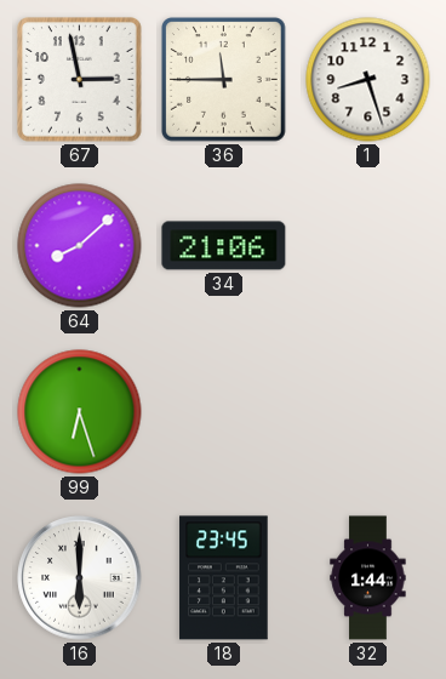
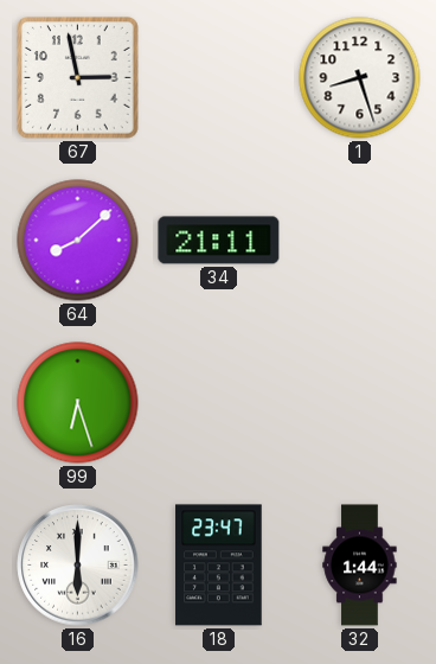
36: 11:45 -> none (224, 80)
34: 21:06 -> 21:11 (219, 241)
18: 23:45 -> 23:47 (219, 566)
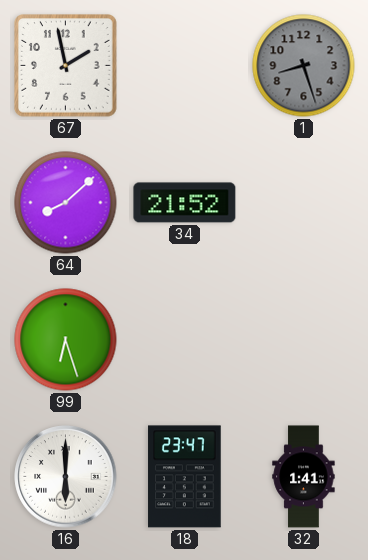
67: 2:58 -> 1:58 (66, 66)
1 dial: white -> grey (304, 66)
34: 21:11 -> 21:52 (185, 203)
32: 1:44 -> 1:41 (304, 477)
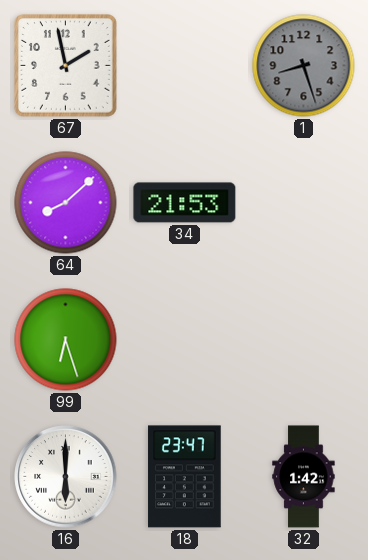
34: 21:52 -> 21:53 (185, 203)
32: 1:41 -> 1:42 (304, 477)
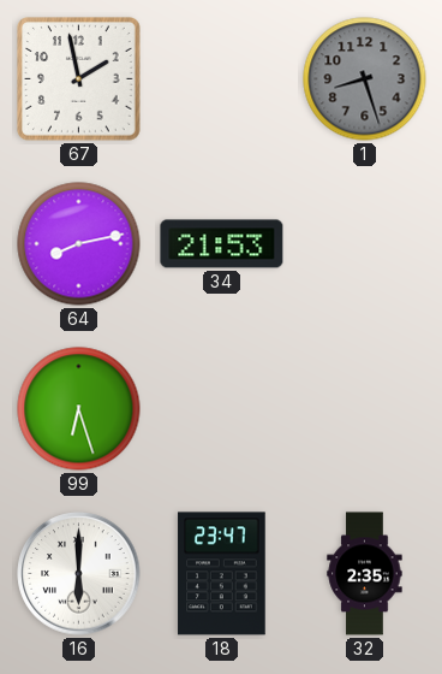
64: 8:08 -> 8:13 (79, 244)
32: 1:42 -> 2:35 (365, 574)
